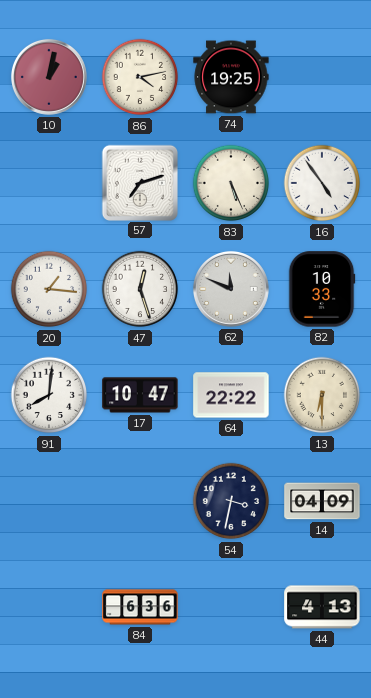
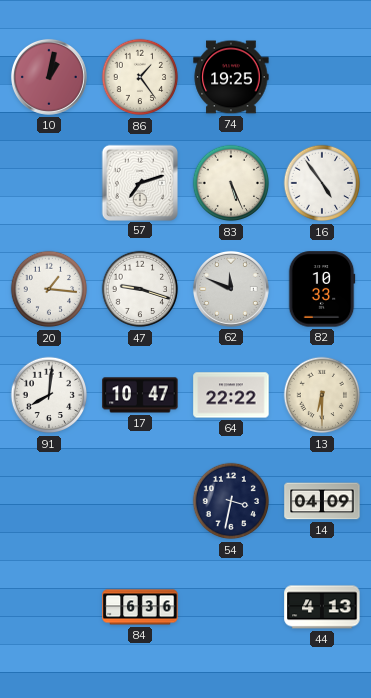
86: 4:13 -> 1:24 (140, 77)
47: 12:27 -> 9:18 (140, 289)
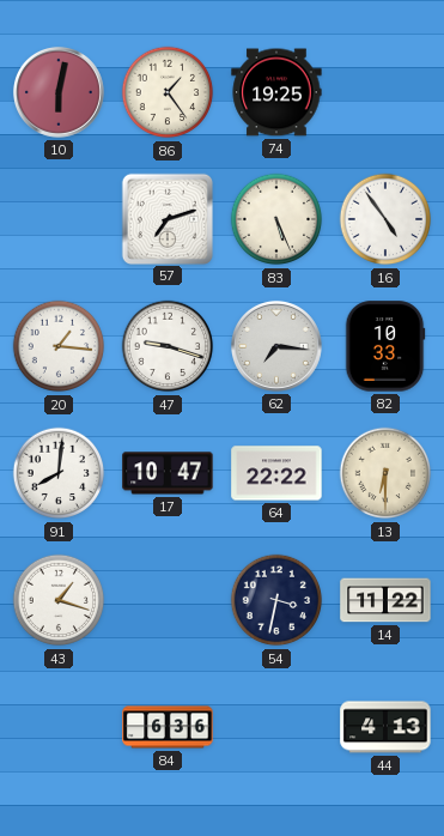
10: 1:02 -> 6:02 (59, 92)
62: 11:49 -> 7:16 (276, 346)
43: none -> 1:18 (59, 600)
14: 04:09 -> 11:22 (385, 600)
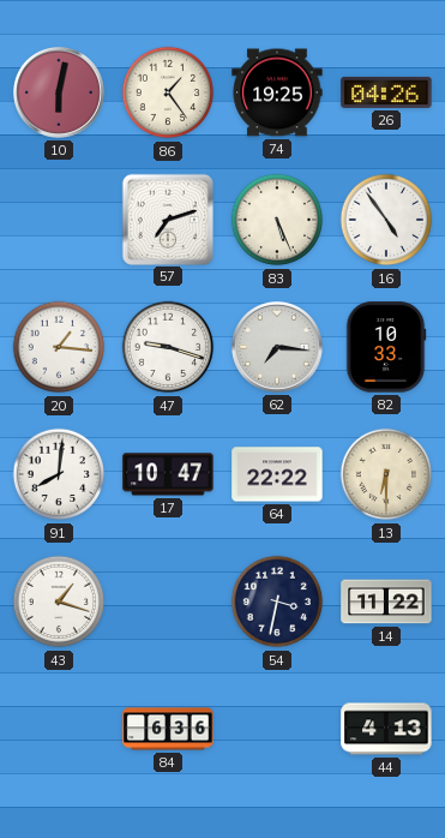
26: none -> 04:26 (386, 92)
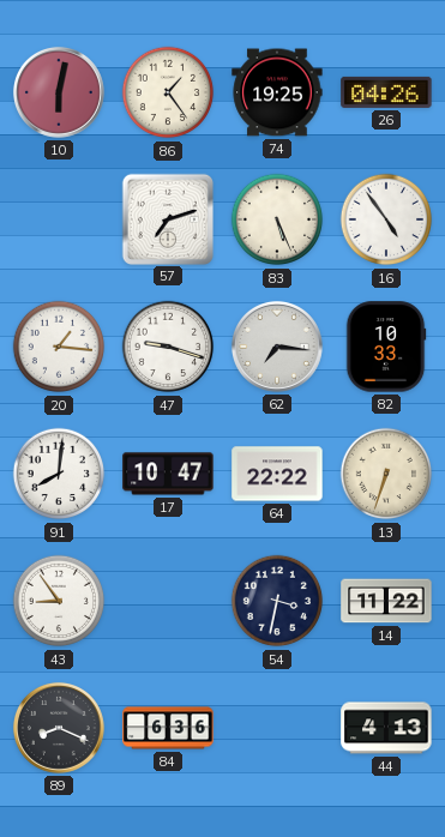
13: 6:30 -> 6:33 (386, 474)
43: 1:18 -> 8:54 (59, 601)
89: none -> 8:19 (59, 728)
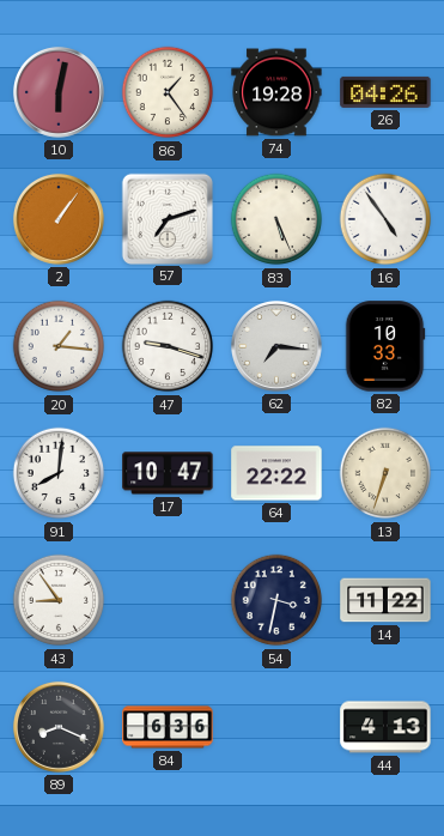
74: 19:25 -> 19:28 (276, 92)
2: none -> 1:06 (59, 219)
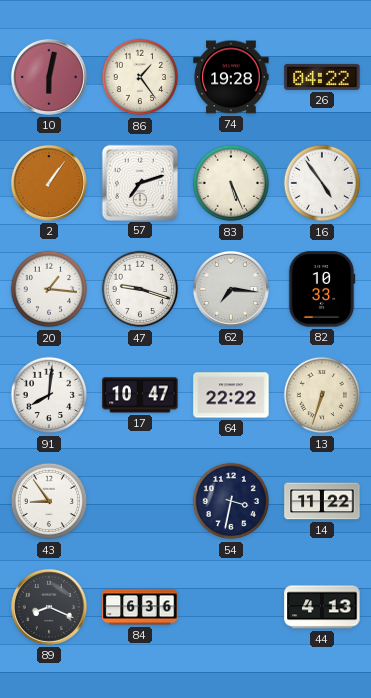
26: 04:26 -> 04:22 (322, 77)
